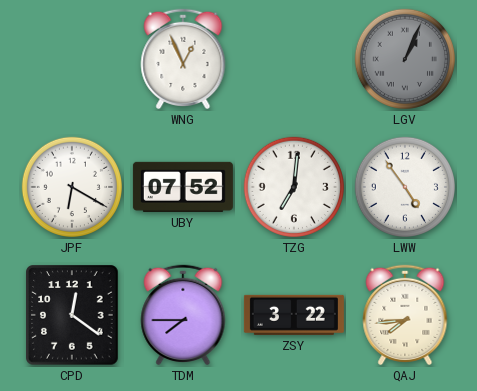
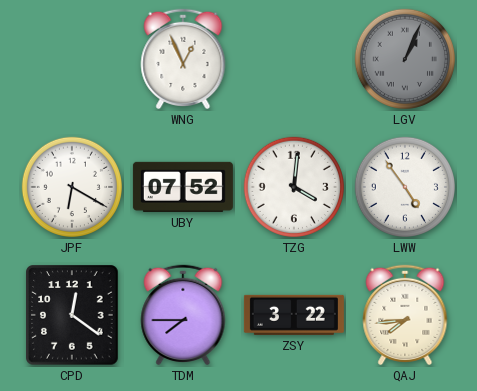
TZG: 7:01 -> 4:01 (294, 187)
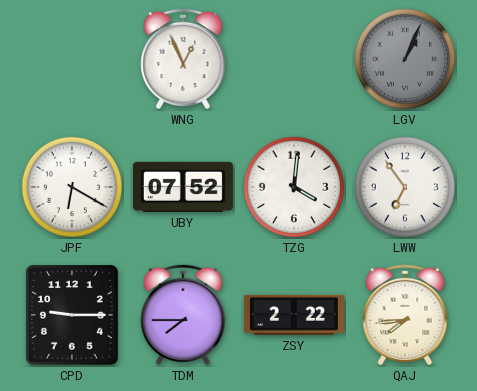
LWW: 4:54 -> 6:54 (405, 187)
CPD: 12:21 -> 9:15 (72, 315)
ZSY: 3:22 -> 2:22 (294, 315)
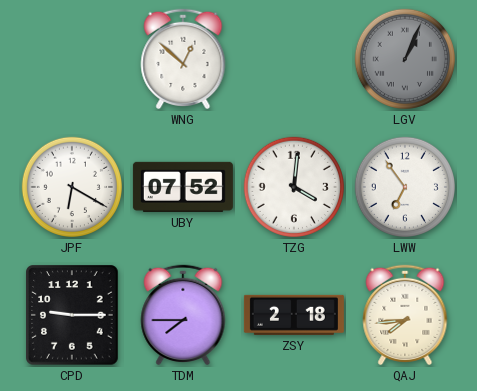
WNG: 12:56 -> 12:52 (183, 59)
ZSY: 2:22 -> 2:18 (294, 315)
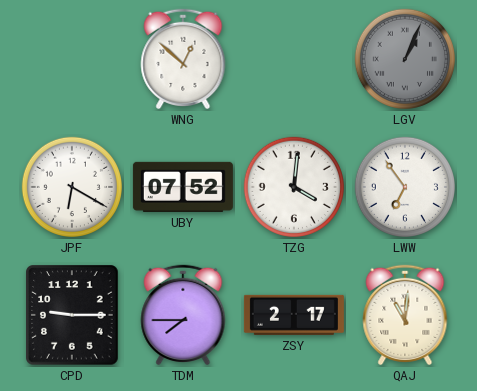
ZSY: 2:18 -> 2:17 (294, 315)
QAJ: 7:44 -> 11:01 (405, 315)
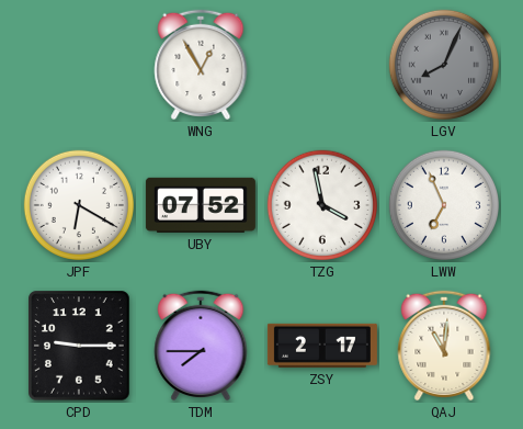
WNG: 12:52 -> 12:55 (201, 65)
LGV: 1:04 -> 8:04 (444, 65)
TZG: 4:01 -> 3:58 (322, 205)
LWW: 6:54 -> 6:56 (444, 205)
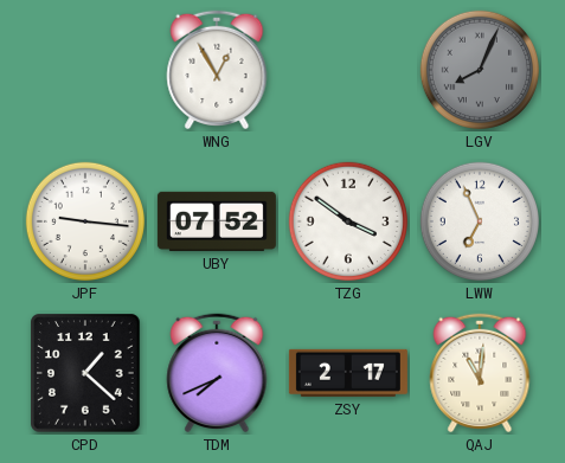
JPF: 6:20 -> 9:16 (85, 221)
TZG: 3:58 -> 3:51 (348, 221)
CPD: 9:15 -> 1:22 (85, 373)
TDM: 7:45 -> 7:41 (217, 373)
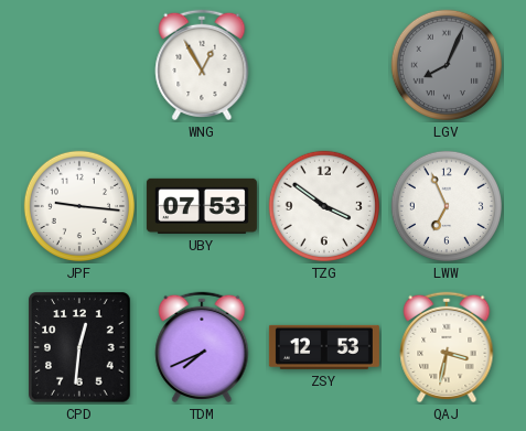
UBY: 07:52 -> 07:53 (202, 206)
CPD: 1:22 -> 12:31 (79, 347)
ZSY: 2:17 -> 12:53 (324, 347)
QAJ: 11:01 -> 3:32 (447, 347)
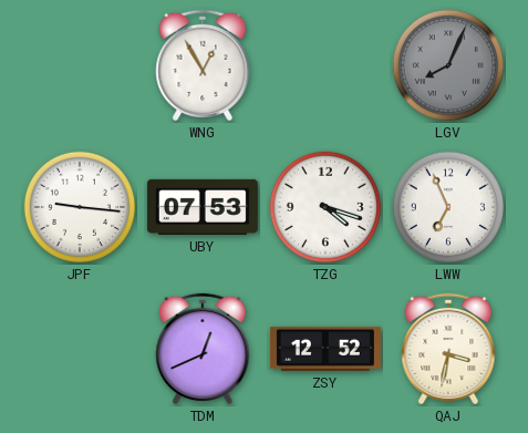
TZG: 3:51 -> 4:18 (325, 207)
CPD: 12:31 -> none (79, 347)
TDM: 7:41 -> 12:41 (203, 349)
ZSY: 12:53 -> 12:52 (325, 349)
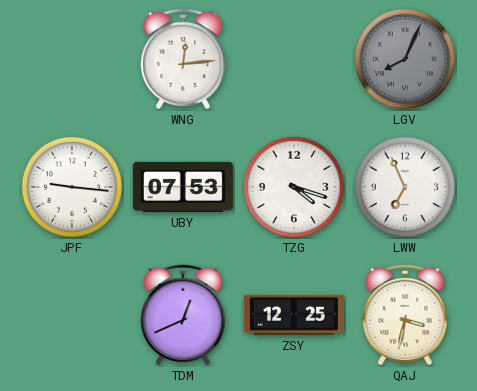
WNG: 12:55 -> 12:14 (183, 59)
ZSY: 12:52 -> 12:25 (294, 315)
